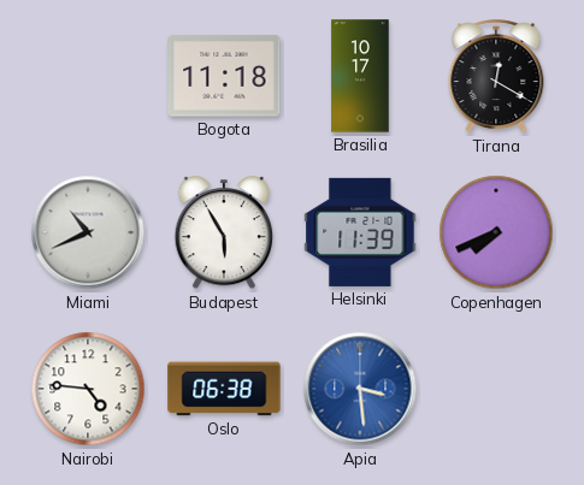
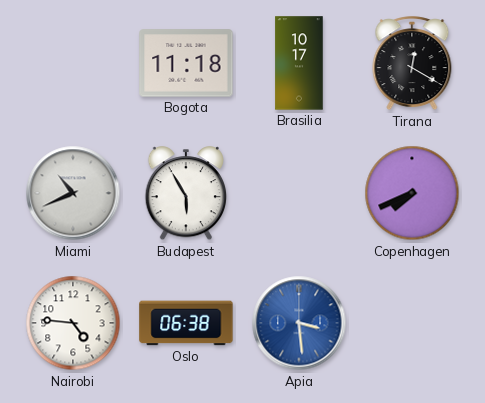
Helsinki: 11:39 -> none (360, 232)
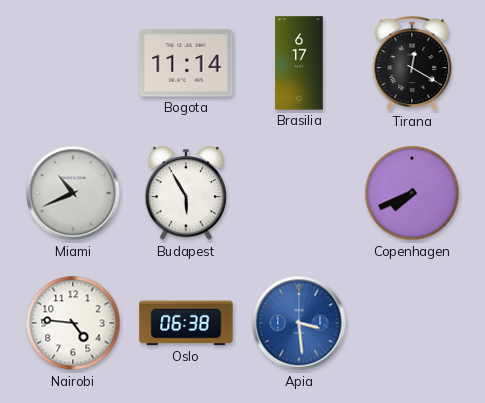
Bogota: 11:18 -> 11:14 (186, 63)
Brasilia: 10:17 -> 6:17 (299, 63)
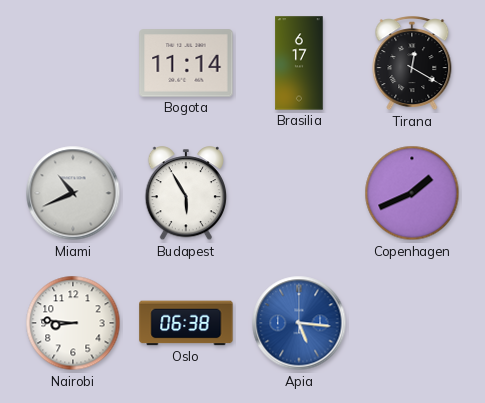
Copenhagen: 7:41 -> 1:41 (412, 193)
Nairobi: 4:46 -> 8:46 (73, 323)
Apia: 3:29 -> 5:16 (299, 323)
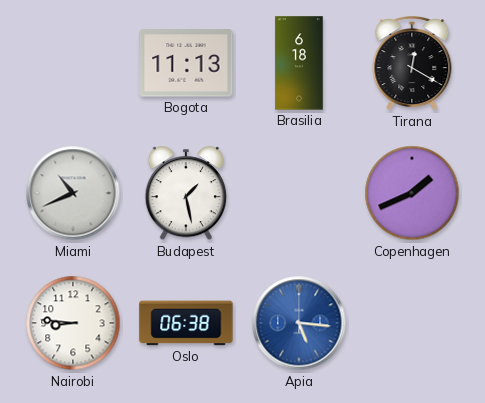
Bogota: 11:14 -> 11:13 (186, 63)
Brasilia: 6:17 -> 6:18 (299, 63)
Budapest: 5:55 -> 1:28 (185, 194)
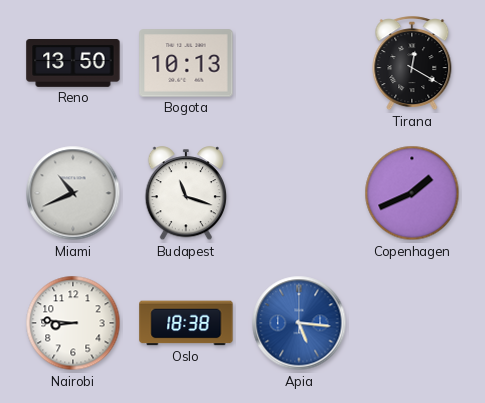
Reno: none -> 13:50 (73, 64)
Bogota: 11:13 -> 10:13 (186, 63)
Brasilia: 6:18 -> none (299, 63)
Budapest: 1:28 -> 11:18 (185, 194)
Oslo: 06:38 -> 18:38 (186, 323)
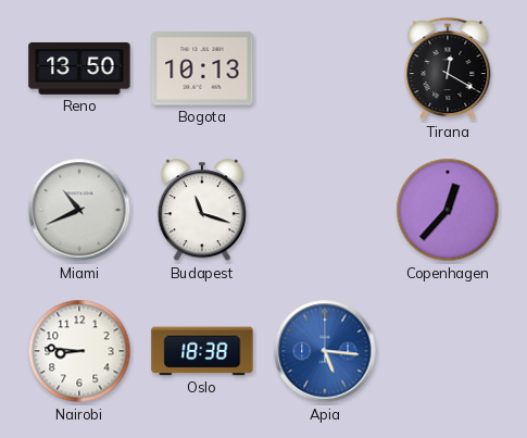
Copenhagen: 1:41 -> 12:37 (448, 210)
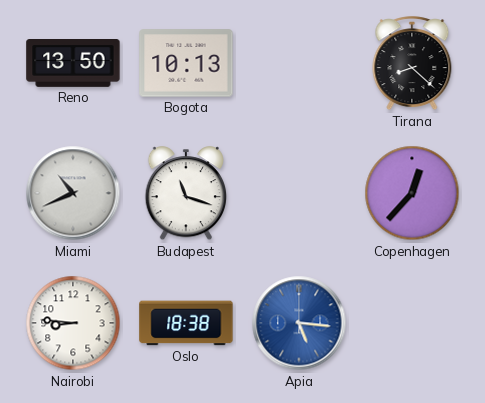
Tirana: 12:20 -> 8:22 (412, 64)
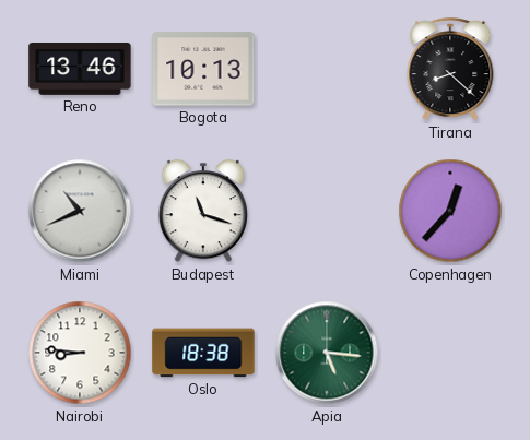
Reno: 13:50 -> 13:46 (80, 70)
Apia dial: blue -> green (327, 353)
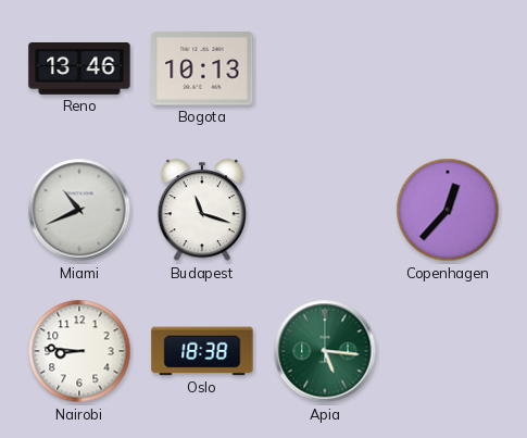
Tirana: 8:22 -> none (450, 70)
